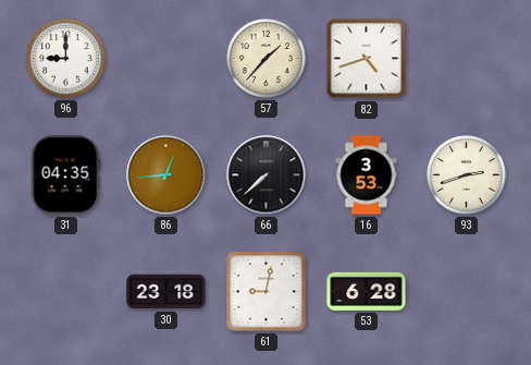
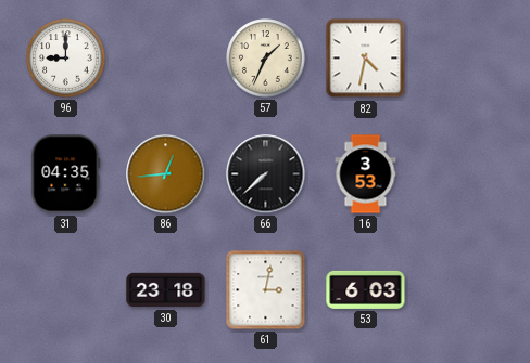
57: 1:37 -> 1:34 (266, 59)
82: 4:42 -> 4:32 (366, 59)
93: 2:42 -> none (467, 175)
61: 9:02 -> 3:02 (266, 290)
53: 6:28 -> 6:03 (366, 289)
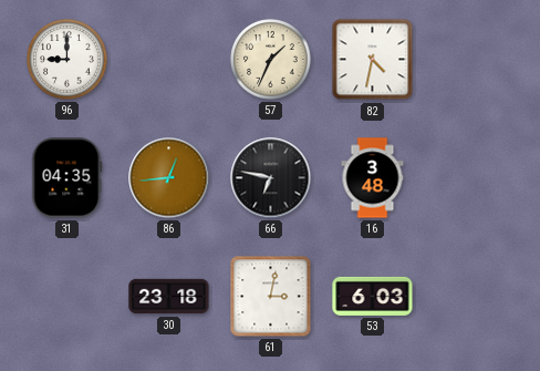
66: 7:38 -> 6:47 (271, 178)
16: 3:53 -> 3:48 (373, 178)
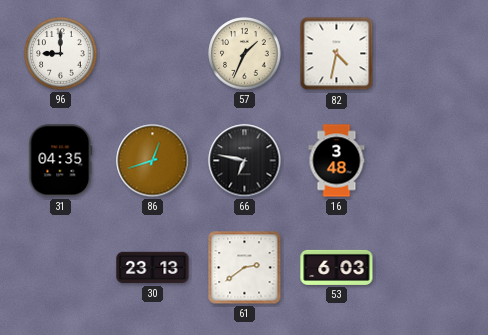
86: 12:44 -> 12:42 (153, 161)
30: 23:18 -> 23:13 (153, 268)
61: 3:02 -> 2:39 (245, 268)
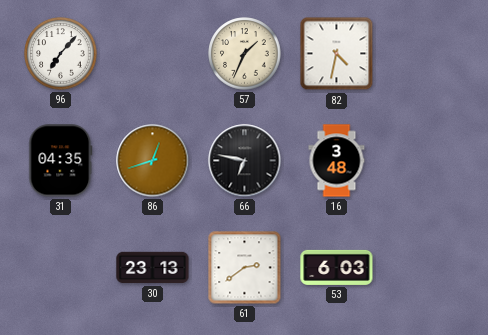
96: 9:00 -> 7:07 (61, 54)
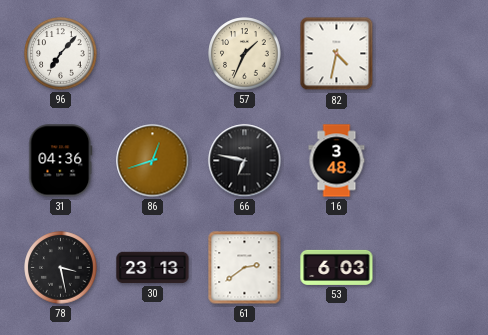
31: 04:35 -> 04:36 (61, 161)
78: none -> 3:28 (61, 268)
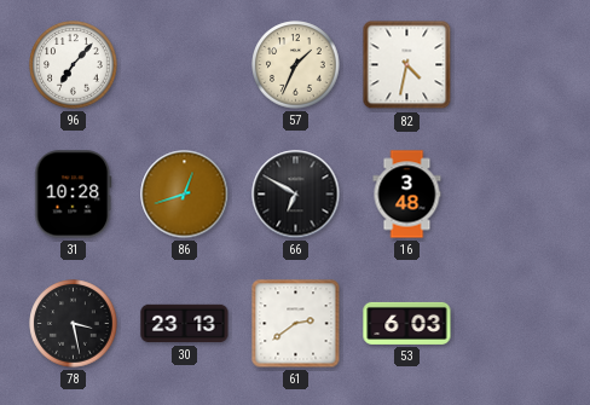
31: 04:36 -> 10:28 (74, 195)
66: 6:47 -> 6:50 (296, 195)
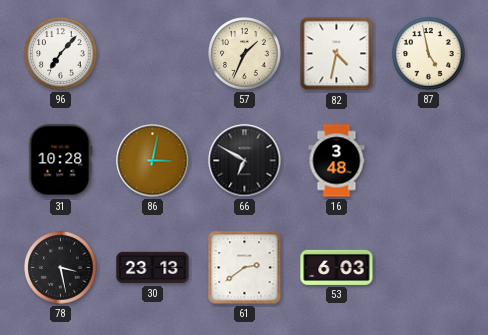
87: none -> 4:58 (429, 54)
86: 12:42 -> 3:02 (153, 161)
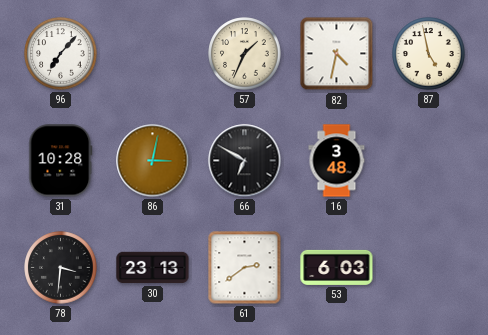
78: 3:28 -> 3:31 (61, 268)
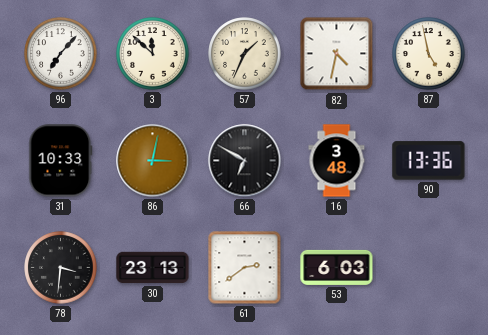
3: none -> 11:52 (153, 54)
31: 10:28 -> 10:33 (61, 161)
90: none -> 13:36 (429, 161)
